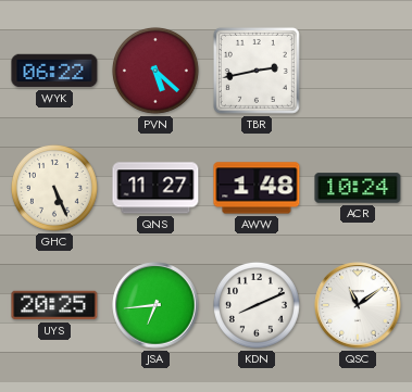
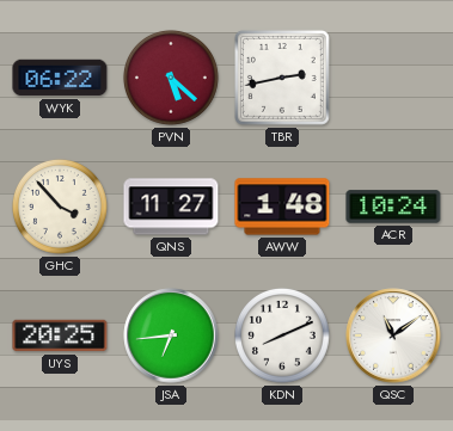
GHC: 5:26 -> 3:53 (60, 207)
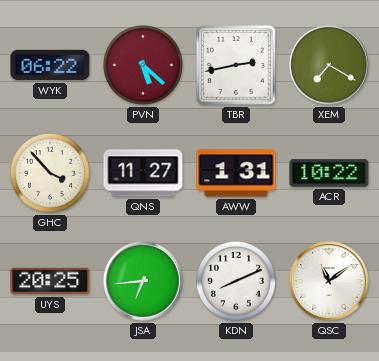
XEM: none -> 7:20 (329, 65)
AWW: 1:48 -> 1:31 (236, 173)
ACR: 10:24 -> 10:22 (329, 173)
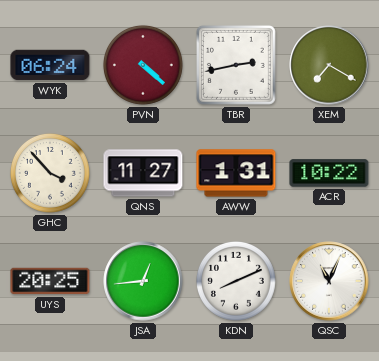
WYK: 06:22 -> 06:24 (50, 65)
PVN: 5:22 -> 4:22 (143, 65)
JSA: 6:44 -> 12:44 (143, 281)
QSC: 11:09 -> 11:04 (329, 281)
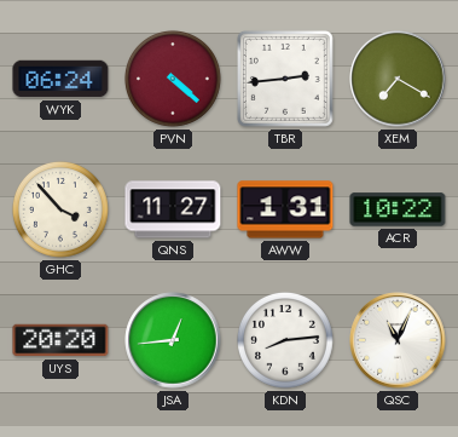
TBR: 2:43 -> 2:44 (285, 79)
UYS: 20:25 -> 20:20 (60, 340)
KDN: 8:11 -> 8:14 (285, 340)
